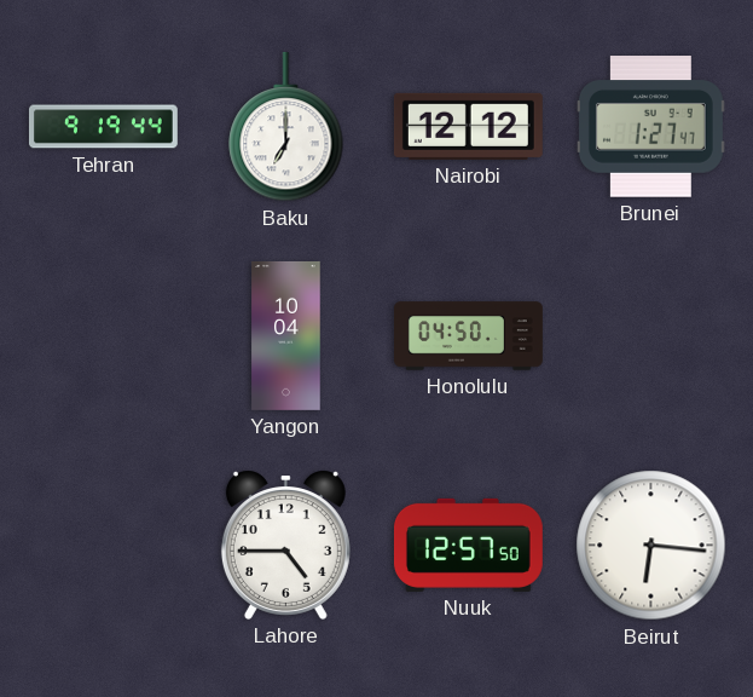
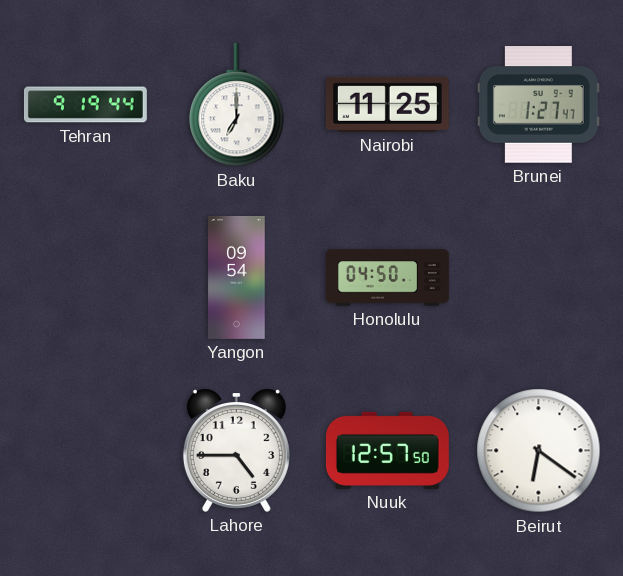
Nairobi: 12:12 -> 11:25 (387, 104)
Yangon: 10:04 -> 09:54 (237, 277)
Beirut: 6:16 -> 6:21 (539, 451)
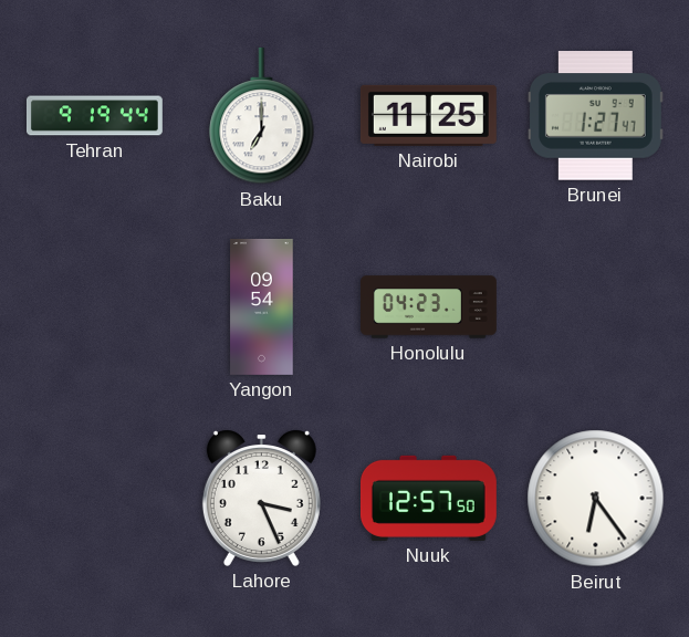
Honolulu: 04:50 -> 04:23 (429, 307)
Lahore: 4:45 -> 3:26 (261, 498)
Beirut: 6:21 -> 6:24 (596, 499)
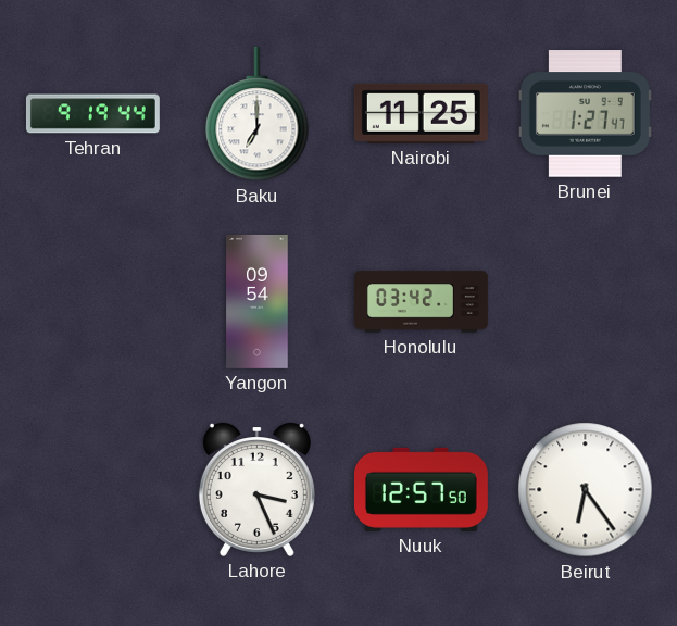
Honolulu: 04:23 -> 03:42 (422, 302)
